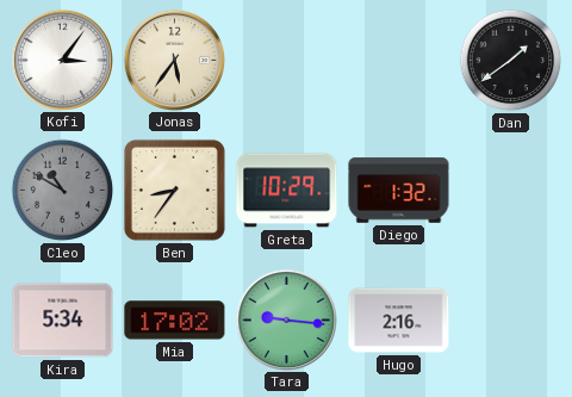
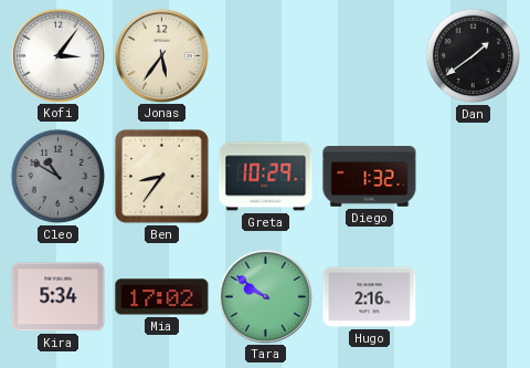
Tara: 9:16 -> 9:51 (265, 296)
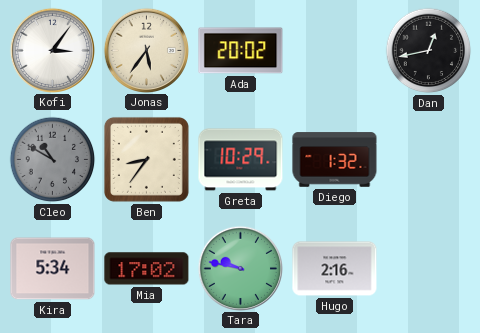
Ada: none -> 20:02 (241, 51)
Dan: 1:39 -> 12:43 (429, 51)
Tara: 9:51 -> 9:47 (240, 268)
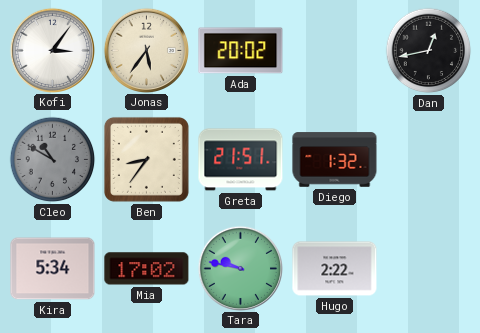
Greta: 10:29 -> 21:51 (241, 160)
Hugo: 2:16 -> 2:22 (335, 269)
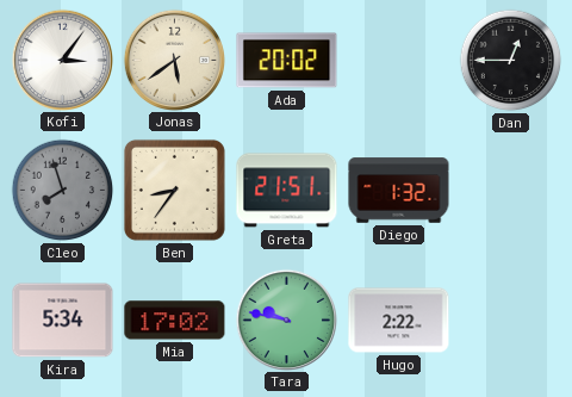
Jonas: 5:36 -> 5:39 (174, 60)
Dan: 12:43 -> 12:45 (511, 61)
Cleo: 10:50 -> 7:57 (63, 191)
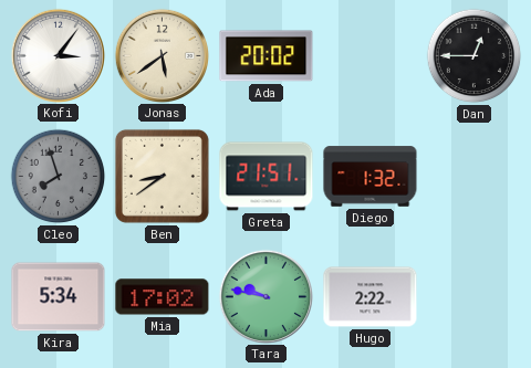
Ben: 8:36 -> 8:39 (162, 176)
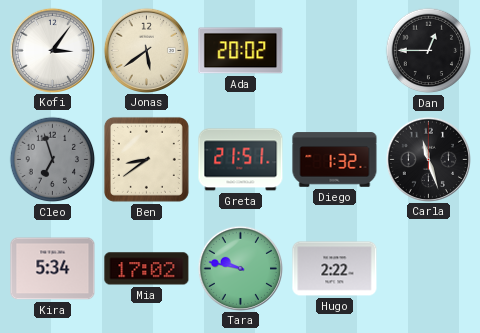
Cleo: 7:57 -> 6:57 (53, 160)
Carla: none -> 11:27 (428, 159)
